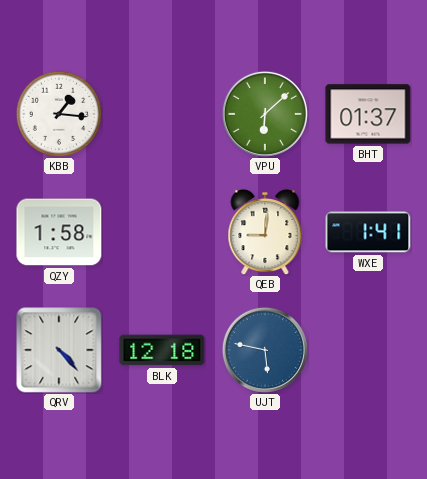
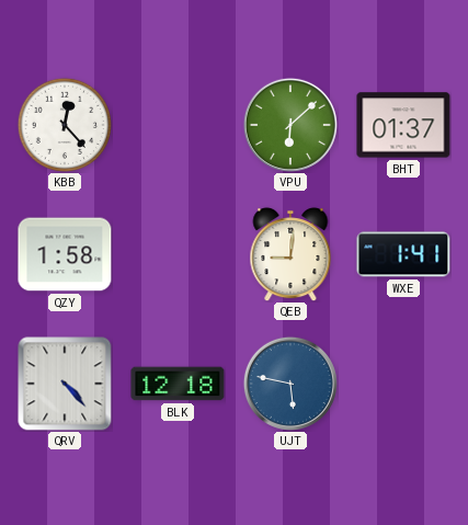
KBB: 1:16 -> 12:23 (64, 124)
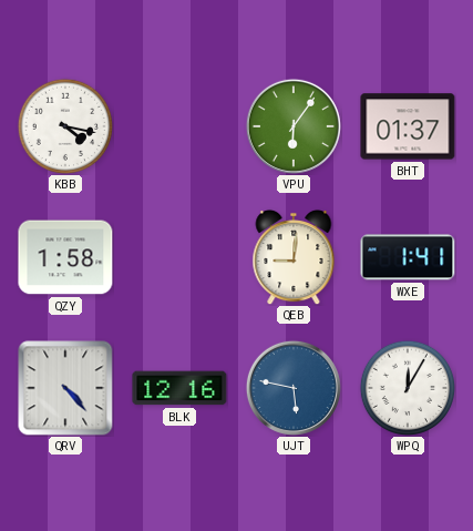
KBB: 12:23 -> 4:17 (64, 125)
VPU: 6:08 -> 6:06 (294, 126)
BLK: 12:18 -> 12:16 (179, 388)
WPQ: none -> 12:05 (407, 387)
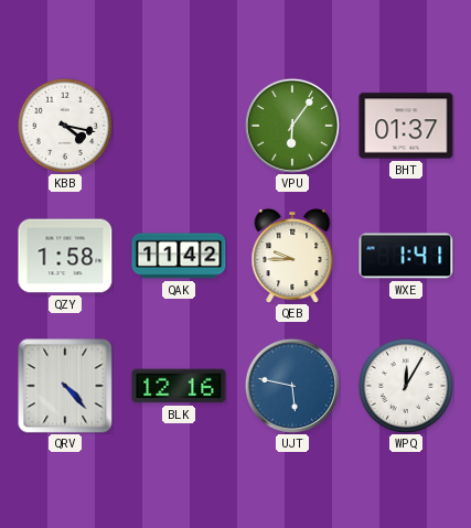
QAK: none -> 11:42 (179, 256)
QEB: 9:01 -> 9:45 (292, 256)
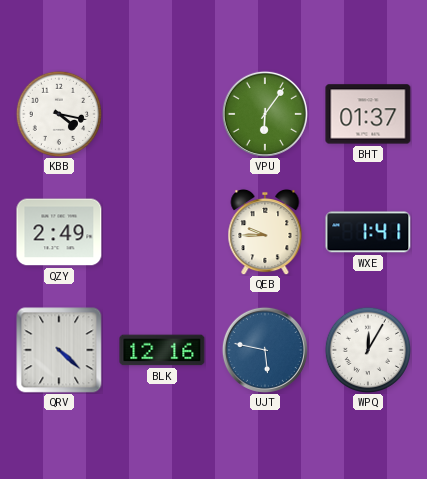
QZY: 1:58 -> 2:49 (59, 232)
QAK: 11:42 -> none (179, 256)
QRV: 4:23 -> 4:22 (59, 350)
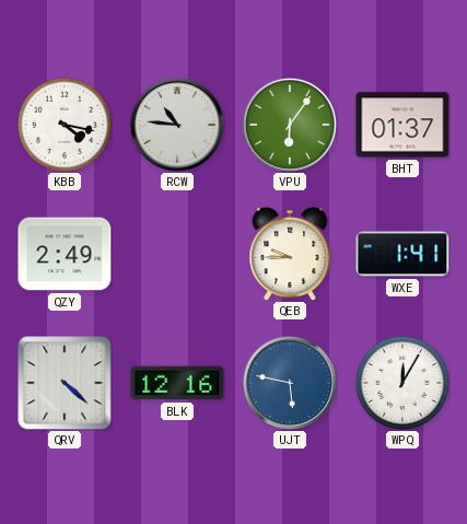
RCW: none -> 10:46 (177, 125)
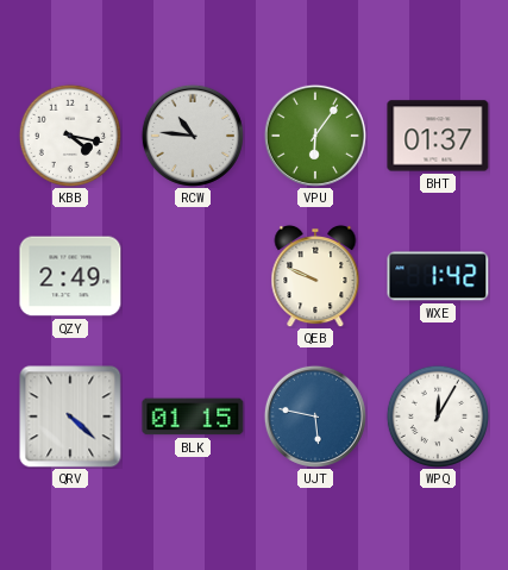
QEB: 9:45 -> 9:49 (315, 276)
WXE: 1:41 -> 1:42 (438, 276)
BLK: 12:16 -> 01:15 (193, 416)
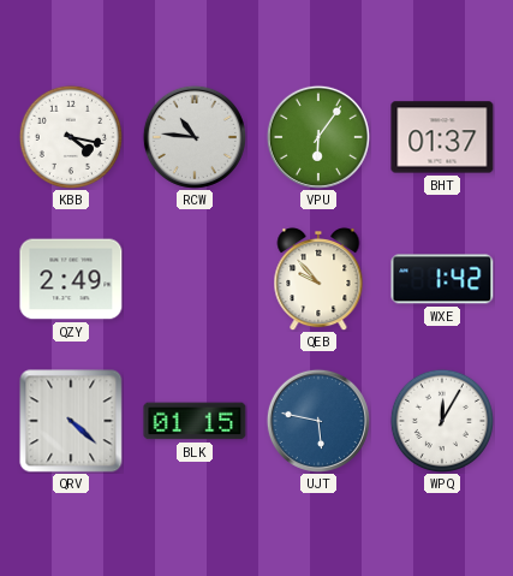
QEB: 9:49 -> 9:53 (318, 279)
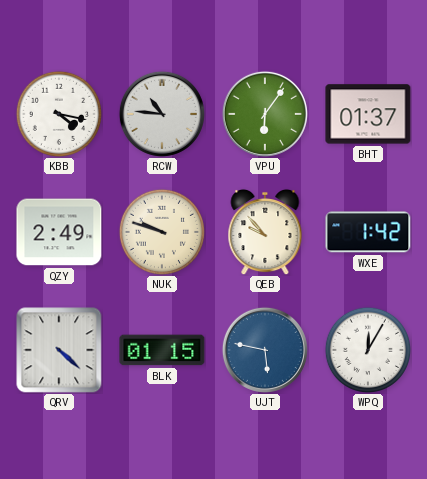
NUK: none -> 9:48 (161, 231)
